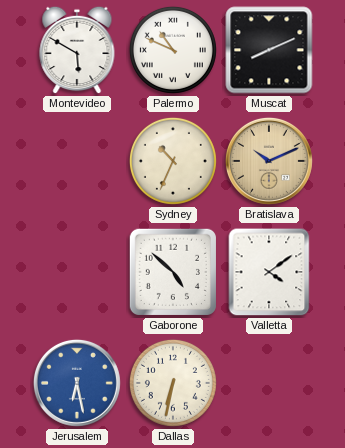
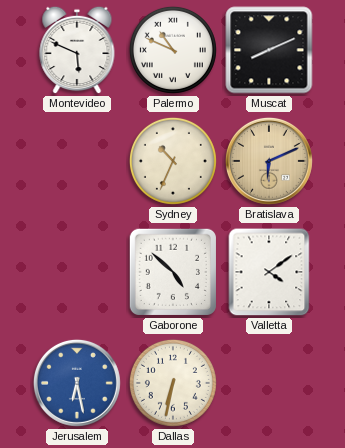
Montevideo: 5:50 -> 5:49 (77, 50)
Bratislava: 10:11 -> 6:11 (269, 161)
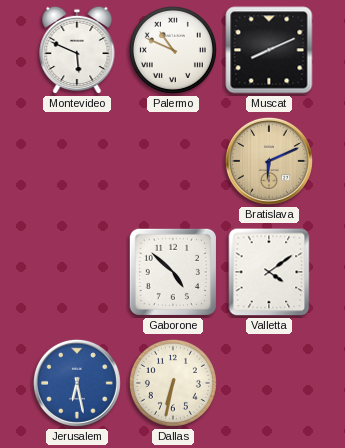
Sydney: 10:34 -> none (173, 161)
